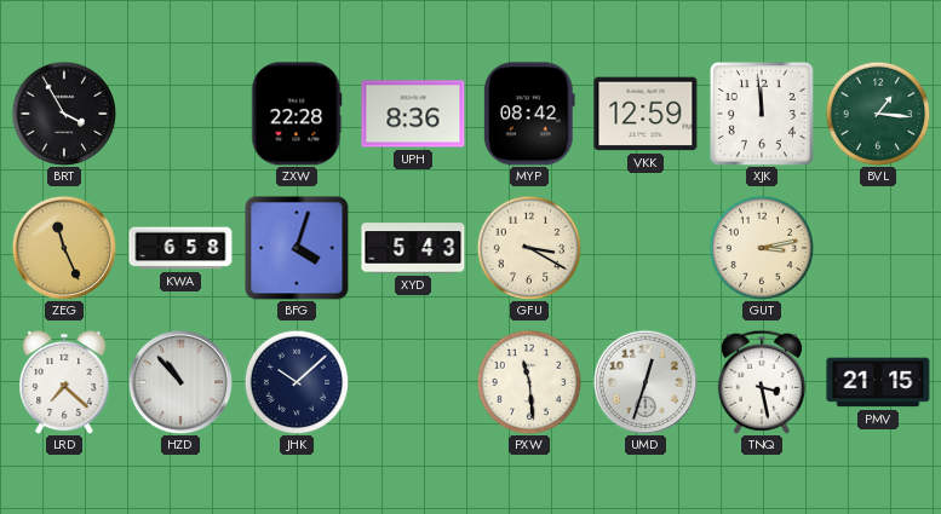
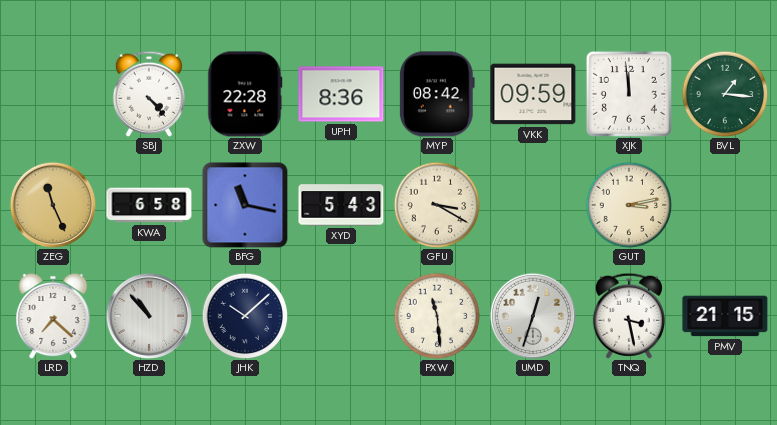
BRT: 3:55 -> none (64, 114)
SBJ: none -> 4:23 (149, 94)
VKK: 12:59 -> 09:59 (533, 94)
BFG: 4:03 -> 11:17 (245, 205)
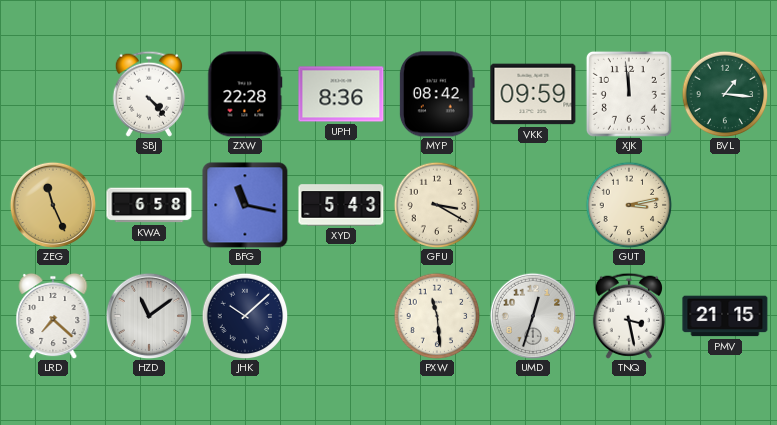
HZD: 10:53 -> 11:09 (148, 315)
